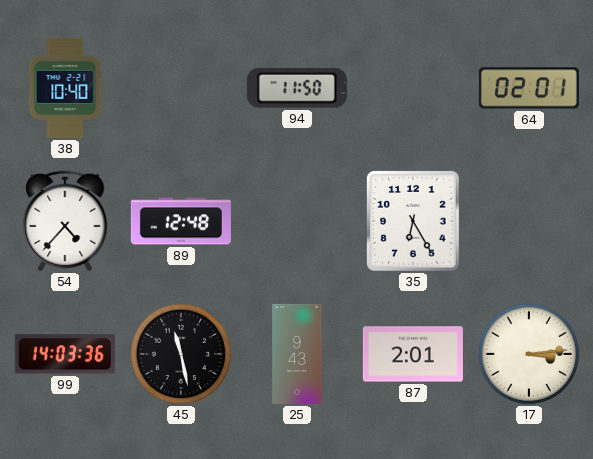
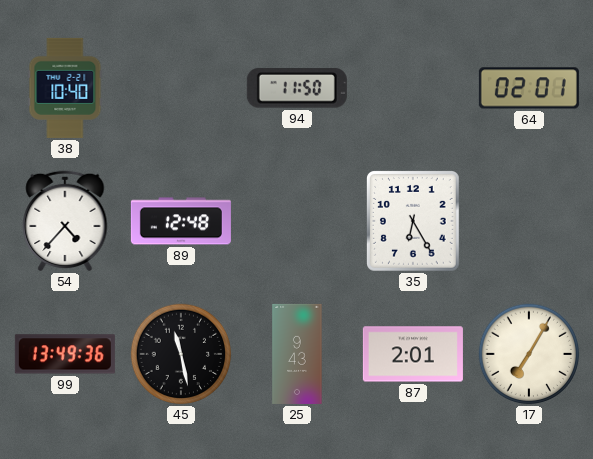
99: 14:03 -> 13:49 (65, 354)
17: 3:14 -> 7:05 (529, 354)
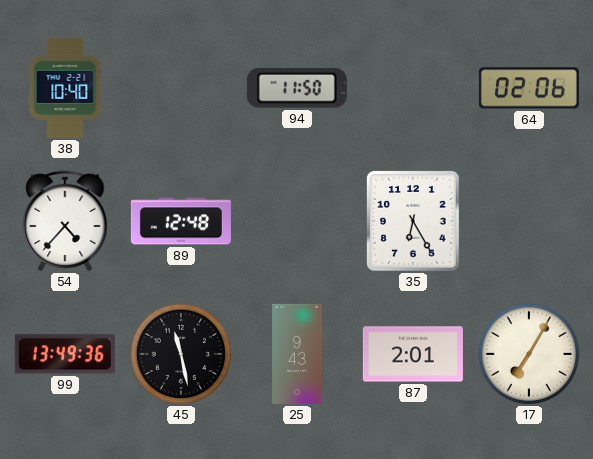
64: 02:01 -> 02:06 (529, 88)
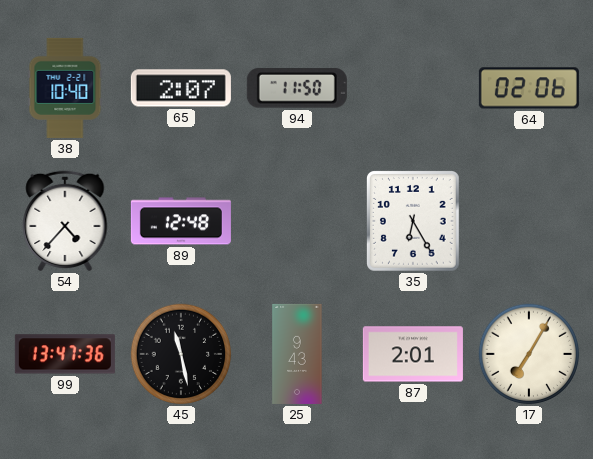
65: none -> 2:07 (181, 88)
99: 13:49 -> 13:47 (65, 354)
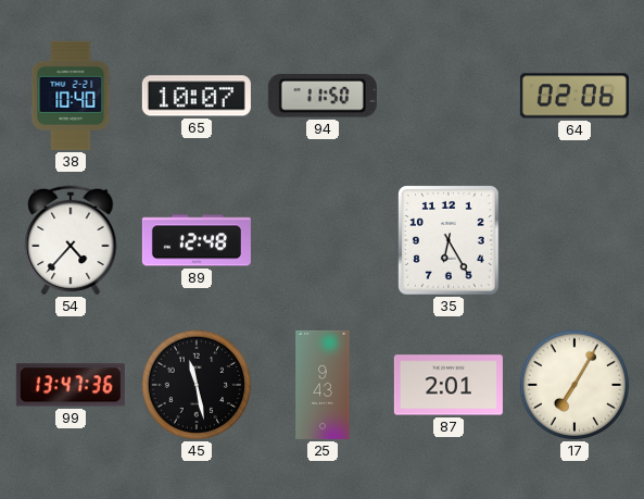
65: 2:07 -> 10:07 (197, 96)
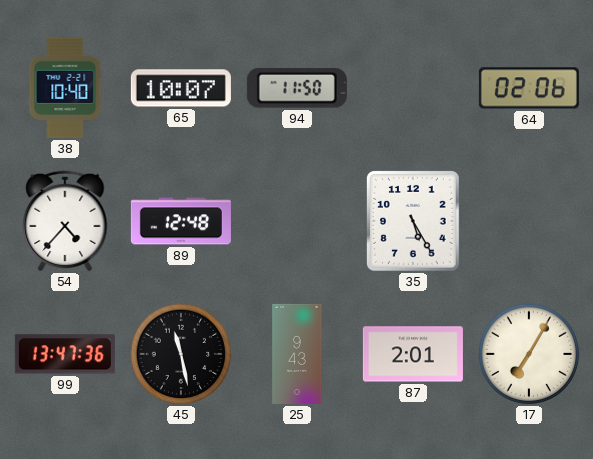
35: 6:25 -> 5:25 (414, 222)
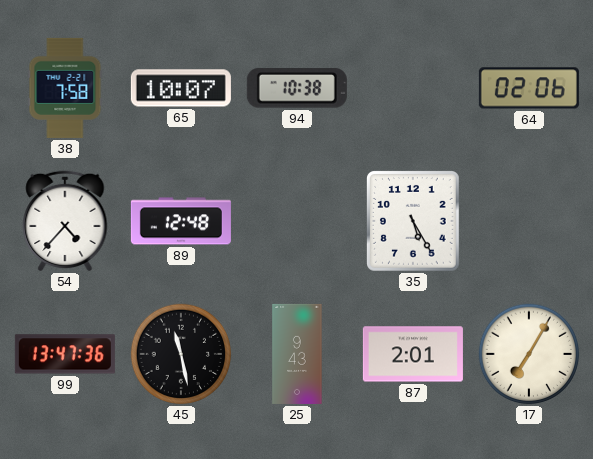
38: 10:40 -> 7:58 (65, 88)
94: 11:50 -> 10:38 (297, 88)
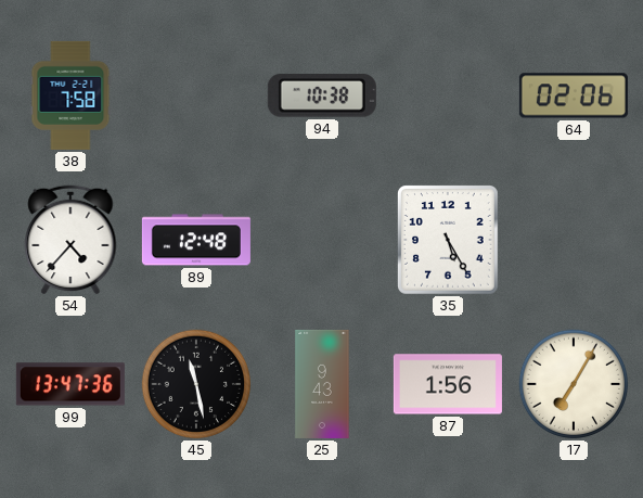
65: 10:07 -> none (181, 88)
87: 2:01 -> 1:56 (448, 384)
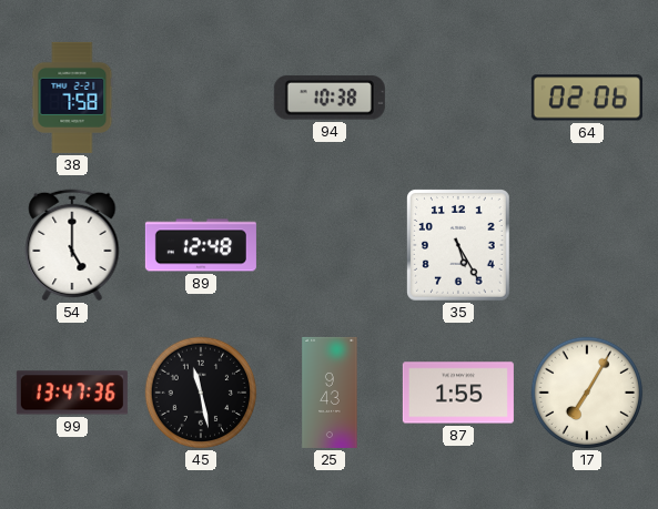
54: 4:37 -> 5:00 (72, 245)
87: 1:56 -> 1:55 (458, 393)
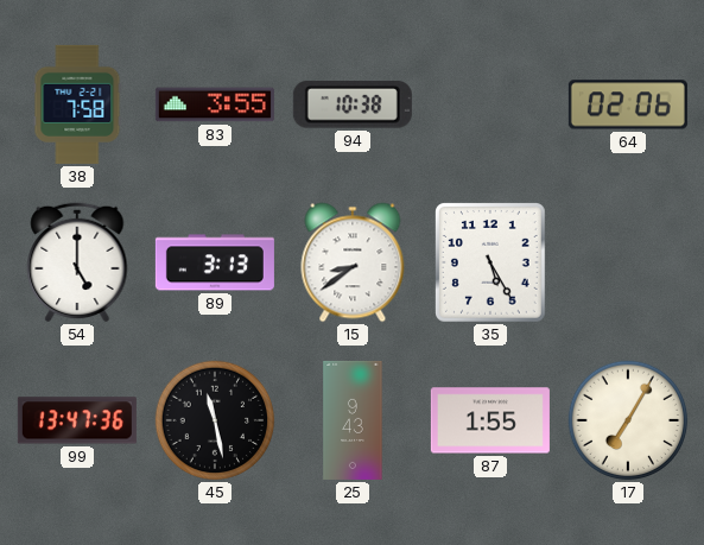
83: none -> 3:55 (215, 104)
89: 12:48 -> 3:13 (215, 262)
15: none -> 8:39 (353, 262)
